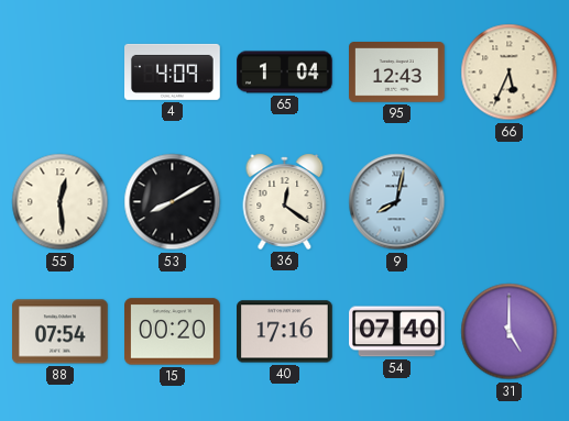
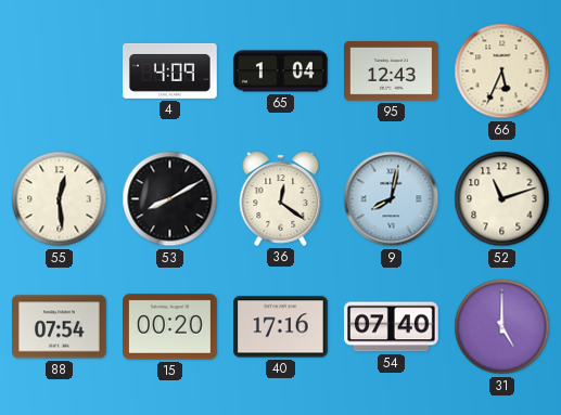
52: none -> 11:12 (502, 199)
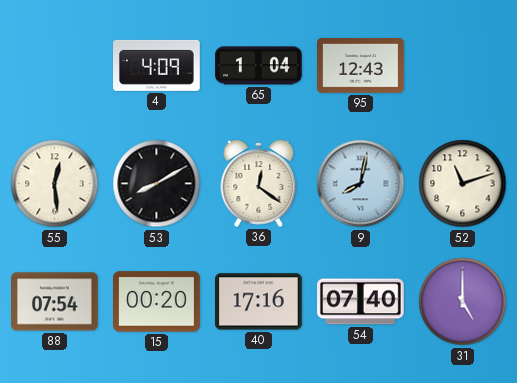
66: 5:34 -> none (502, 72)
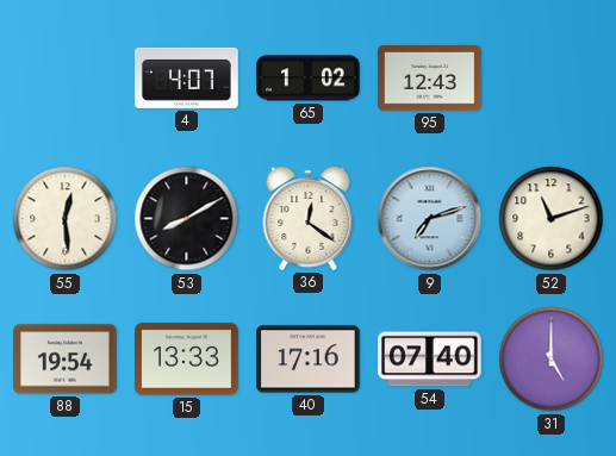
4: 4:09 -> 4:07 (187, 77)
65: 1:04 -> 1:02 (309, 79)
9: 8:02 -> 7:12 (430, 219)
88: 07:54 -> 19:54 (66, 360)
15: 00:20 -> 13:33 (187, 360)
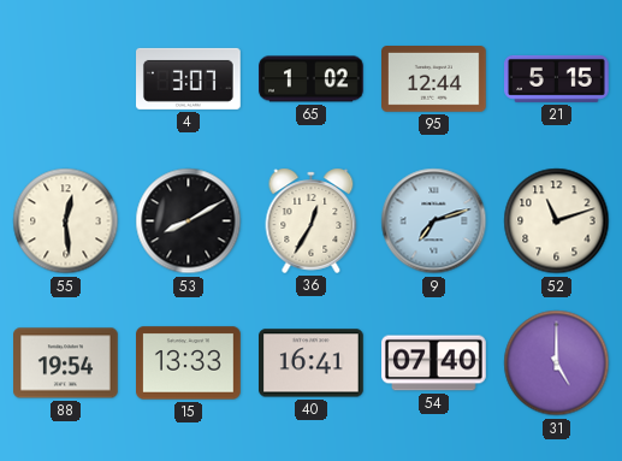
4: 4:07 -> 3:07 (189, 78)
95: 12:43 -> 12:44 (434, 79)
21: none -> 5:15 (557, 78)
36: 12:21 -> 12:35 (312, 220)
40: 17:16 -> 16:41 (312, 364)
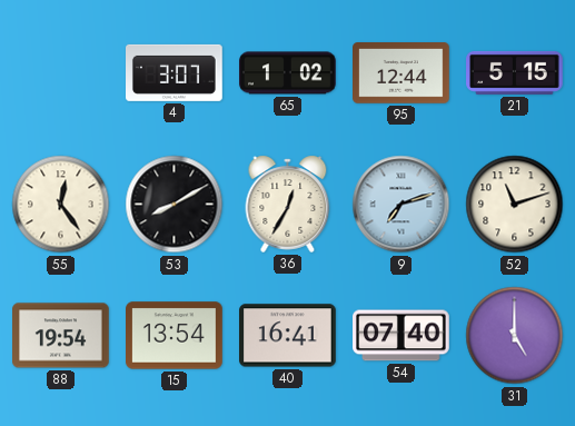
55: 12:29 -> 12:24 (61, 205)
15: 13:33 -> 13:54 (175, 336)
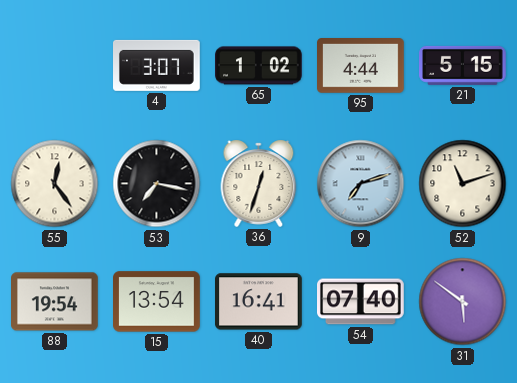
95: 12:44 -> 4:44 (361, 66)
53: 8:10 -> 7:17 (157, 184)
36: 12:35 -> 12:33 (259, 183)
31: 5:00 -> 5:51 (463, 302)
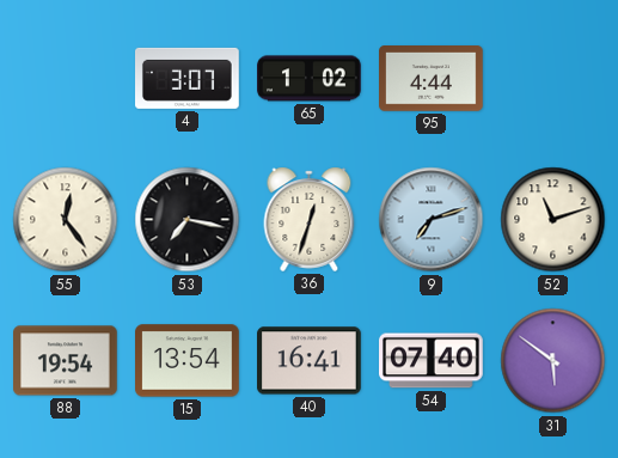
21: 5:15 -> none (463, 65)
